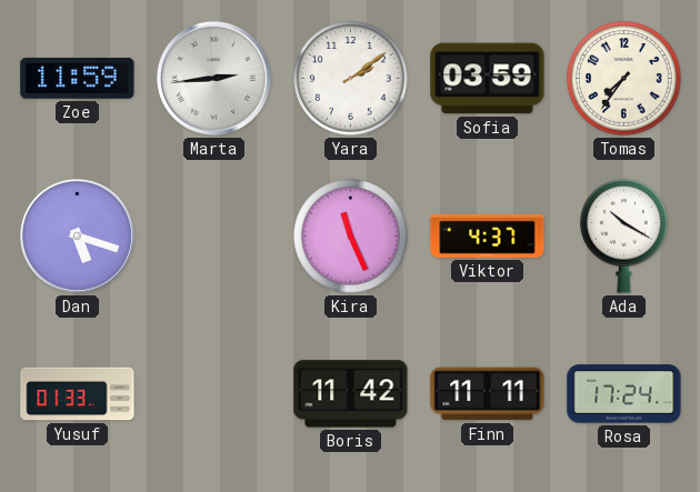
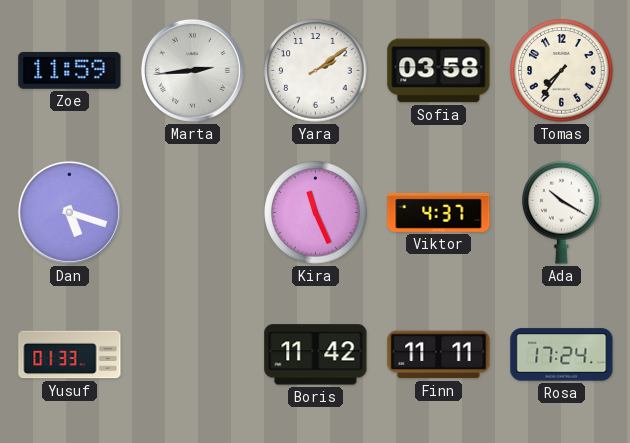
Sofia: 03:59 -> 03:58 (439, 71)
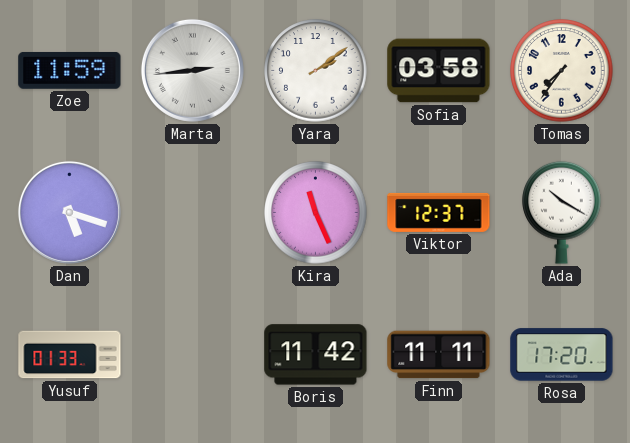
Viktor: 4:37 -> 12:37 (439, 212)
Rosa: 17:24 -> 17:20 (562, 355)
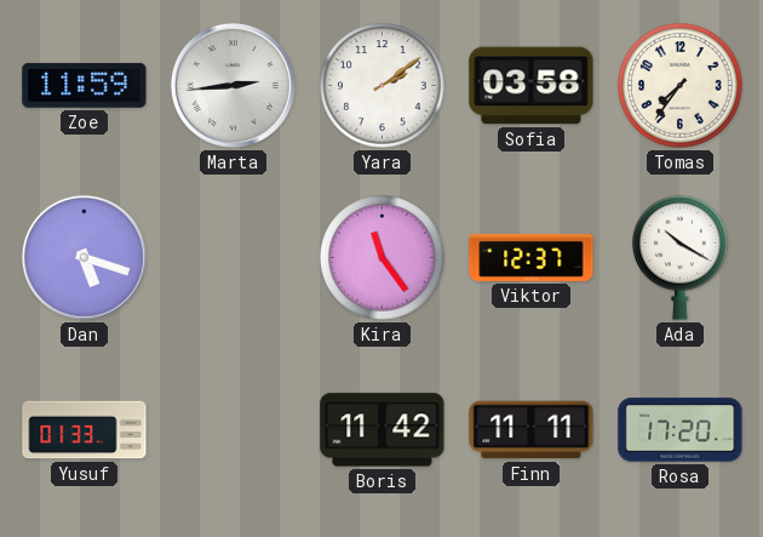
Kira: 11:26 -> 11:24 (383, 258)
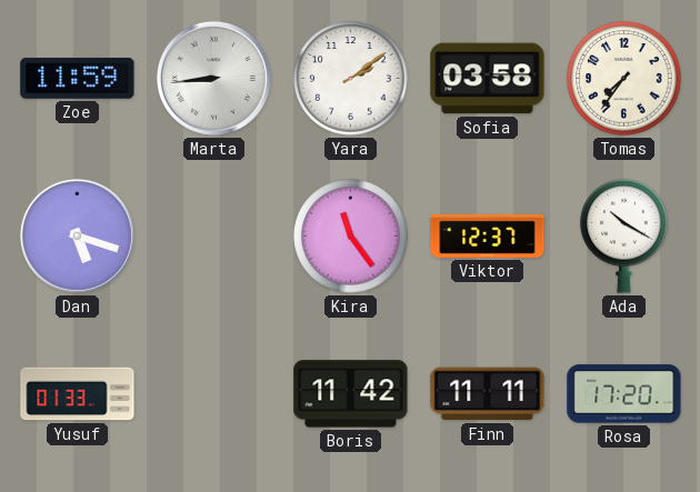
Marta: 2:44 -> 8:44 (213, 78)
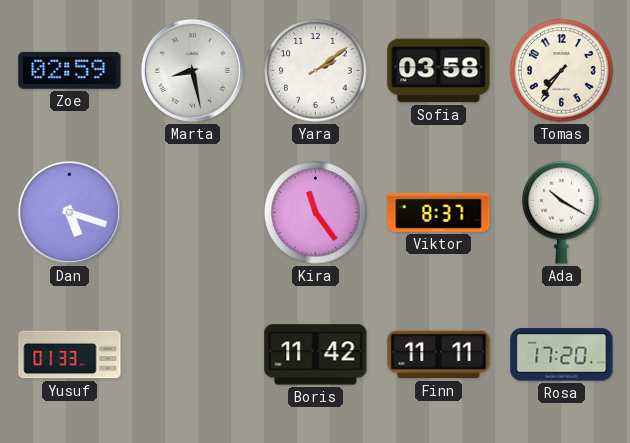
Zoe: 11:59 -> 02:59 (70, 70)
Marta: 8:44 -> 8:28 (192, 70)
Viktor: 12:37 -> 8:37 (439, 212)
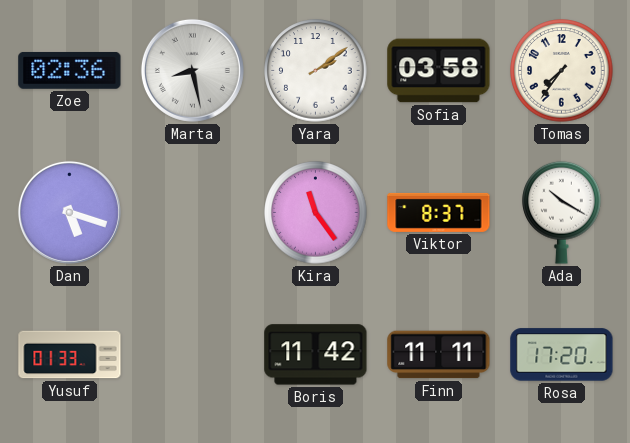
Zoe: 02:59 -> 02:36 (70, 70)
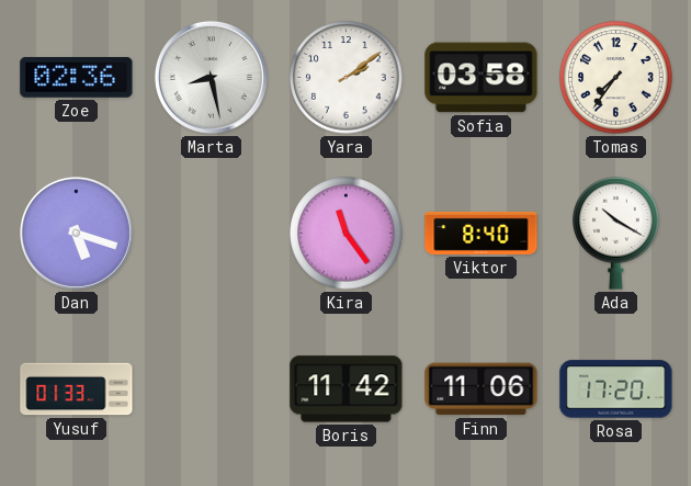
Viktor: 8:37 -> 8:40 (482, 233)
Finn: 11:11 -> 11:06 (482, 389)
